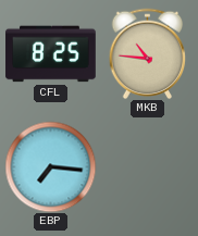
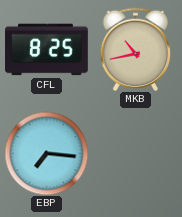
MKB: 10:46 -> 10:43 (136, 49)
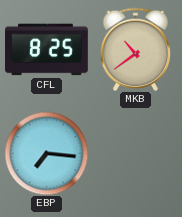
MKB: 10:43 -> 10:39 (136, 49)
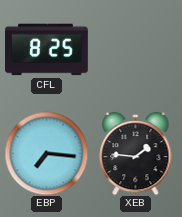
MKB: 10:39 -> none (136, 49)
XEB: none -> 1:46 (136, 153)
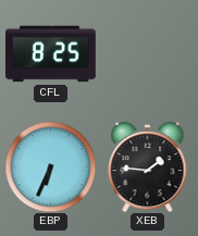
EBP: 7:16 -> 6:34 (50, 166)
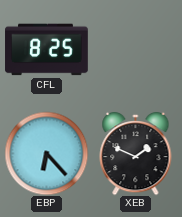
EBP: 6:34 -> 6:23 (46, 153)
XEB: 1:46 -> 1:49 (136, 153)
